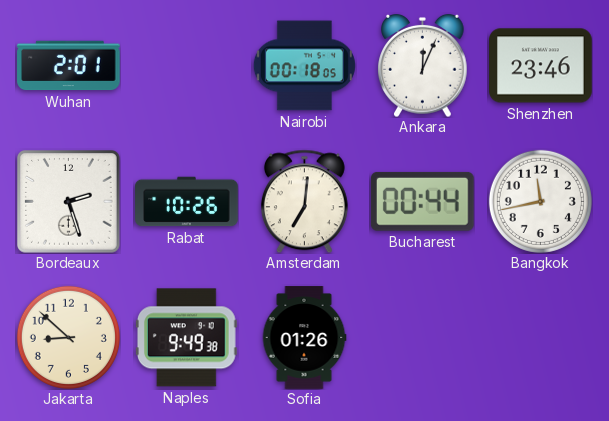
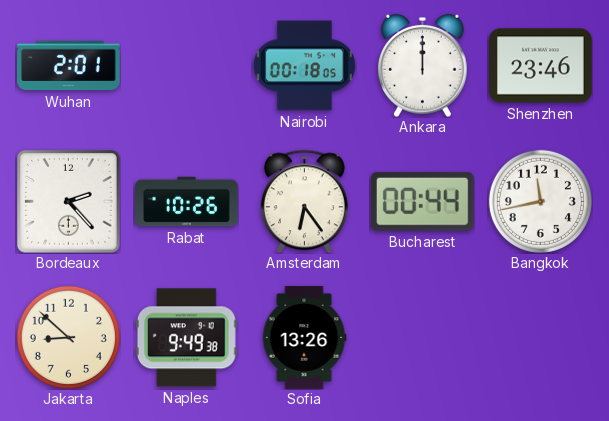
Ankara: 12:04 -> 12:00 (423, 65)
Bordeaux: 2:27 -> 2:23 (69, 202)
Amsterdam: 7:01 -> 6:24 (304, 201)
Sofia: 01:26 -> 13:26 (304, 338)
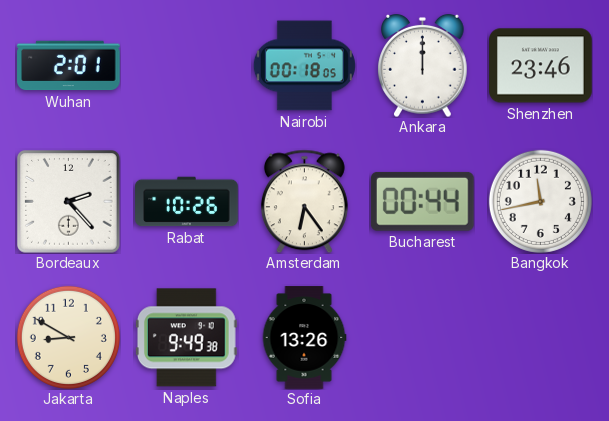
Jakarta: 8:52 -> 8:50 (68, 337)
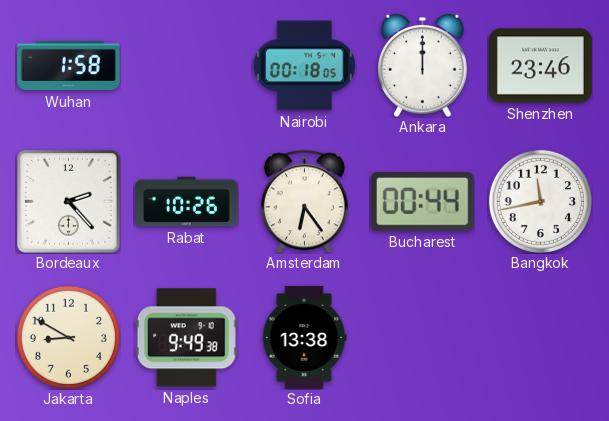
Wuhan: 2:01 -> 1:58 (69, 66)
Sofia: 13:26 -> 13:38 (304, 338)
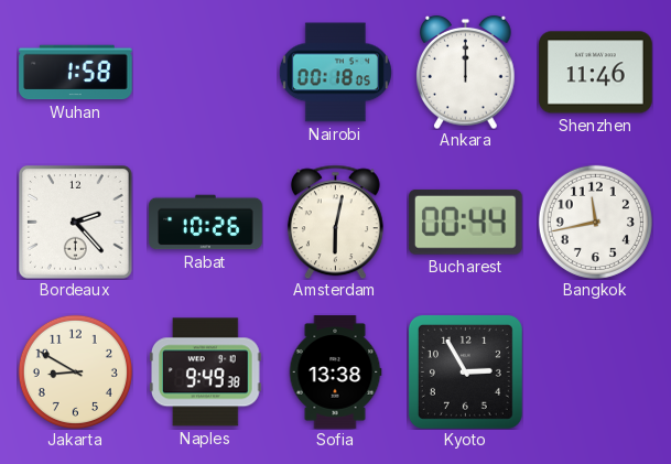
Shenzhen: 23:46 -> 11:46 (596, 73)
Amsterdam: 6:24 -> 6:02 (335, 222)
Kyoto: none -> 2:55 (465, 371)
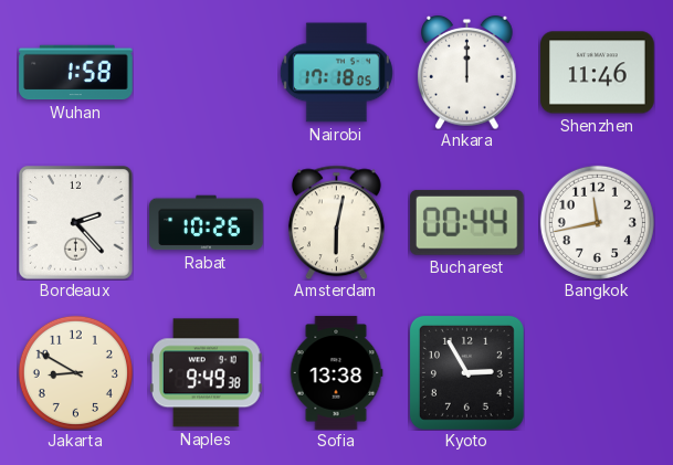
Nairobi: 00:18 -> 17:18 (336, 73)
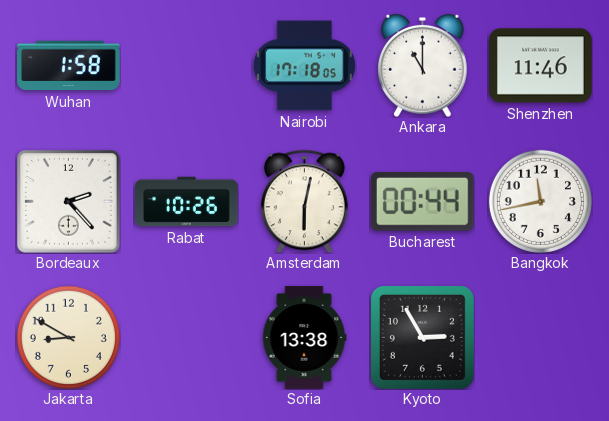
Ankara: 12:00 -> 11:00 (423, 65)
Naples: 9:49 -> none (207, 373)
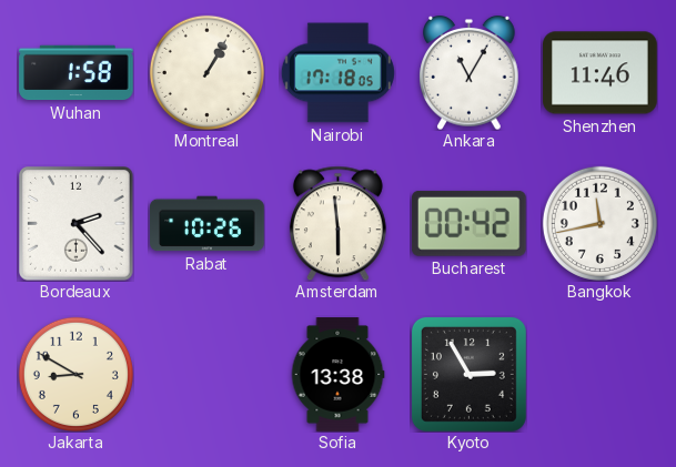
Montreal: none -> 1:05 (206, 72)
Ankara: 11:00 -> 11:05 (470, 72)
Amsterdam: 6:02 -> 5:59 (337, 223)
Bucharest: 00:44 -> 00:42 (468, 223)
